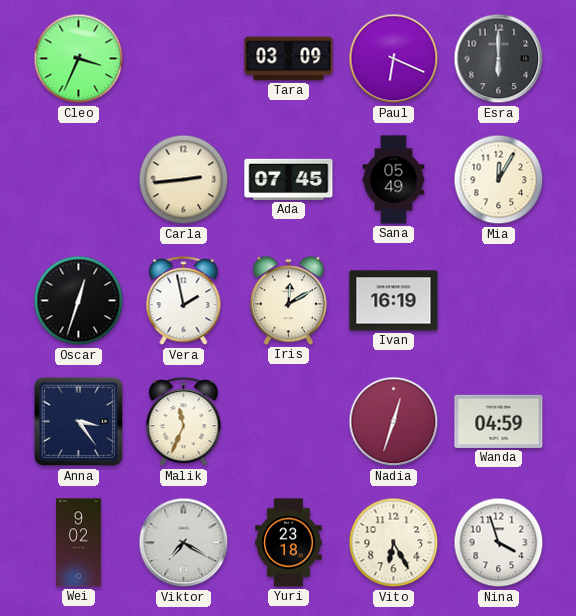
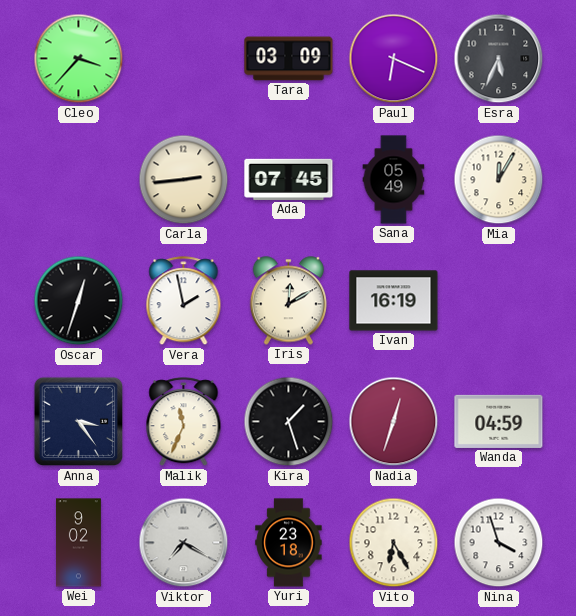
Cleo: 3:34 -> 3:37 (79, 59)
Esra: 6:00 -> 5:34 (499, 59)
Kira: none -> 1:27 (289, 422)
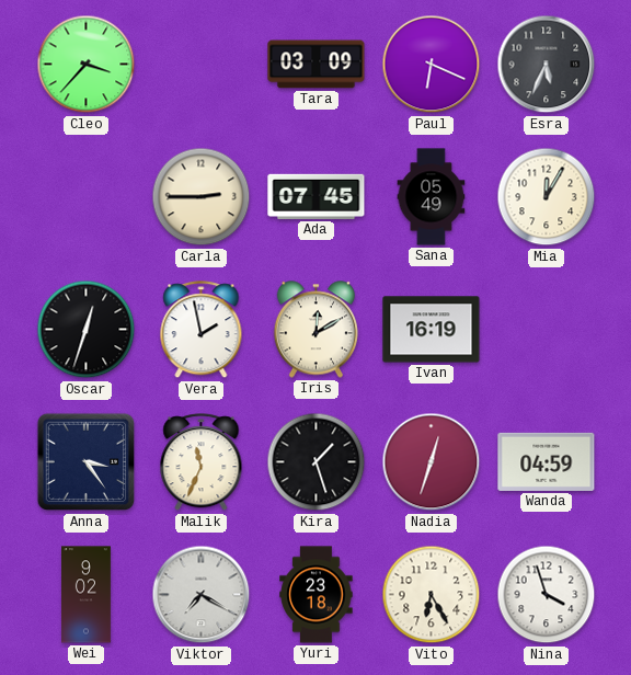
Carla: 2:44 -> 2:45 (202, 197)
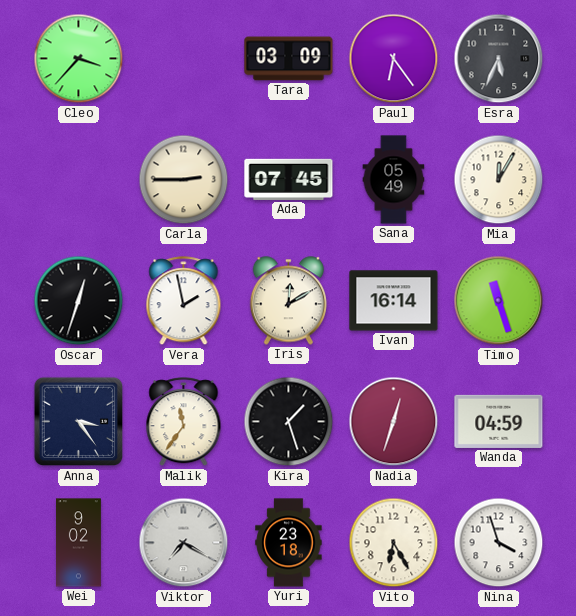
Paul: 6:19 -> 6:24 (394, 59)
Ivan: 16:19 -> 16:14 (394, 301)
Timo: none -> 11:27 (499, 301)
Malik: 11:34 -> 11:36 (184, 422)
